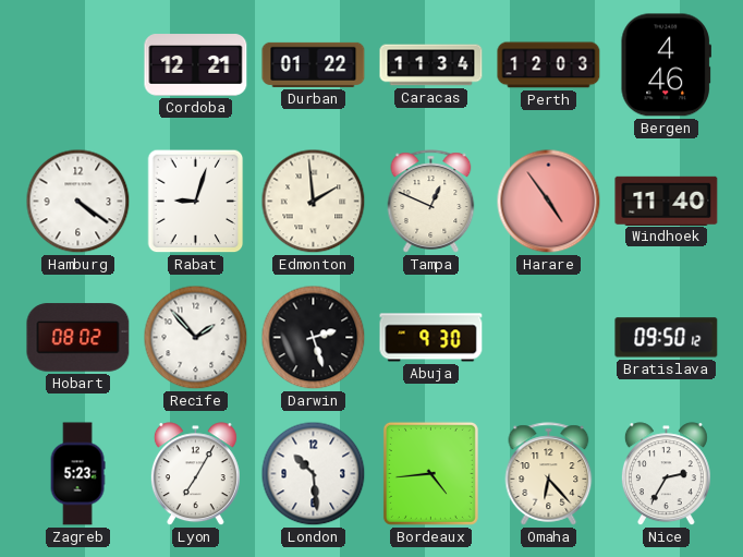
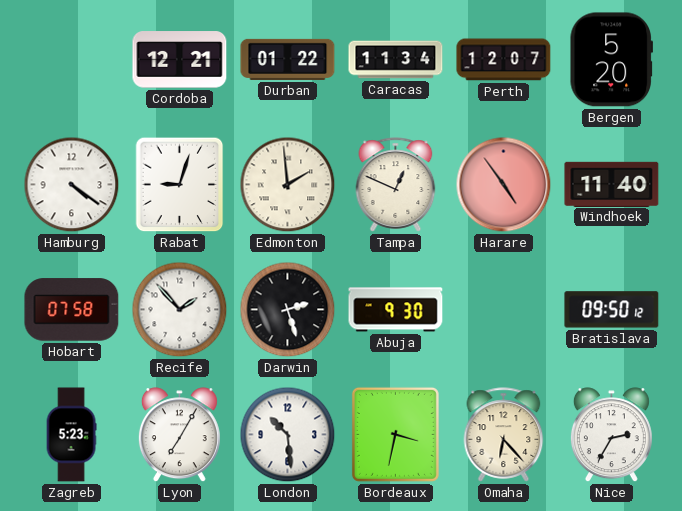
Perth: 12:03 -> 12:07 (504, 60)
Bergen: 4:46 -> 5:20 (611, 60)
Hobart: 08:02 -> 07:58 (72, 310)
Bordeaux: 4:44 -> 3:32 (395, 434)
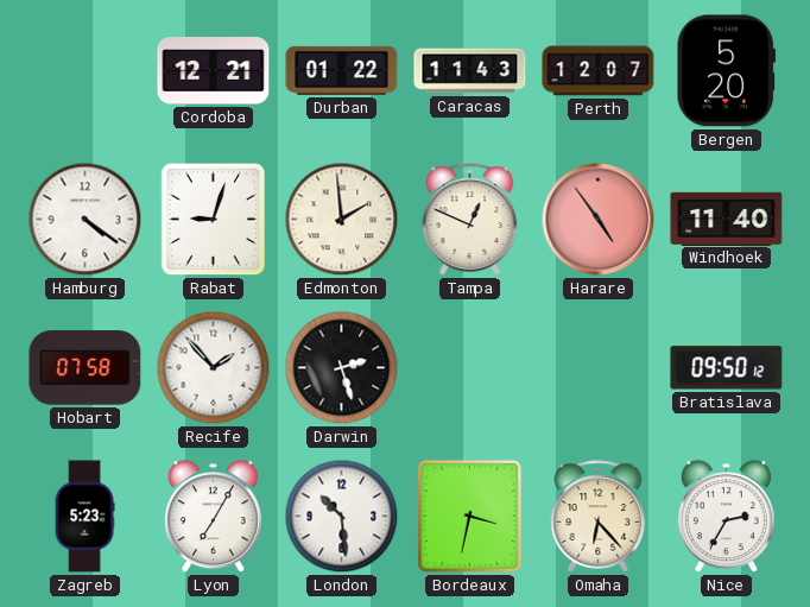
Caracas: 11:34 -> 11:43 (470, 71)
Abuja: 9:30 -> none (396, 310)
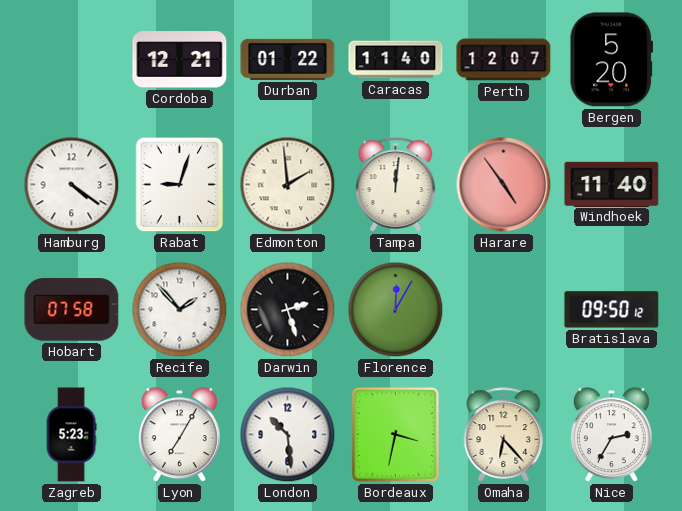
Caracas: 11:43 -> 11:40 (396, 60)
Tampa: 12:49 -> 12:01 (396, 185)
Florence: none -> 12:05 (396, 310)
